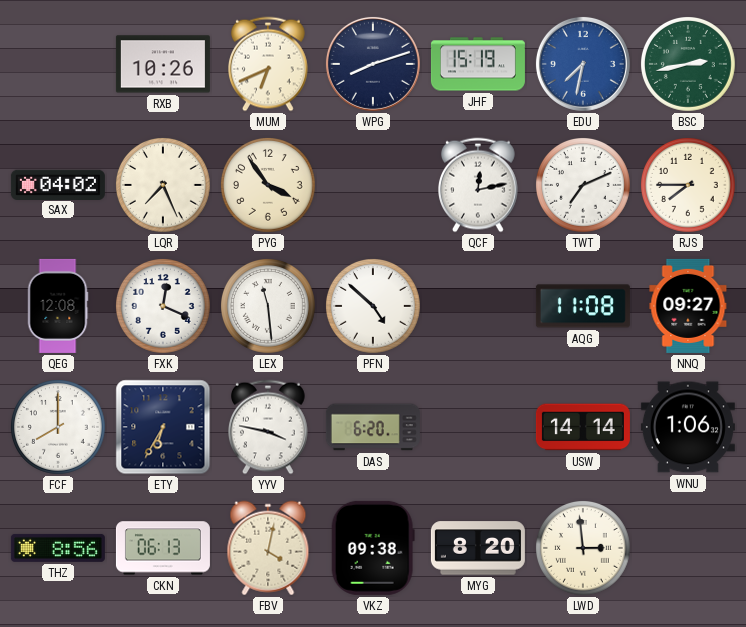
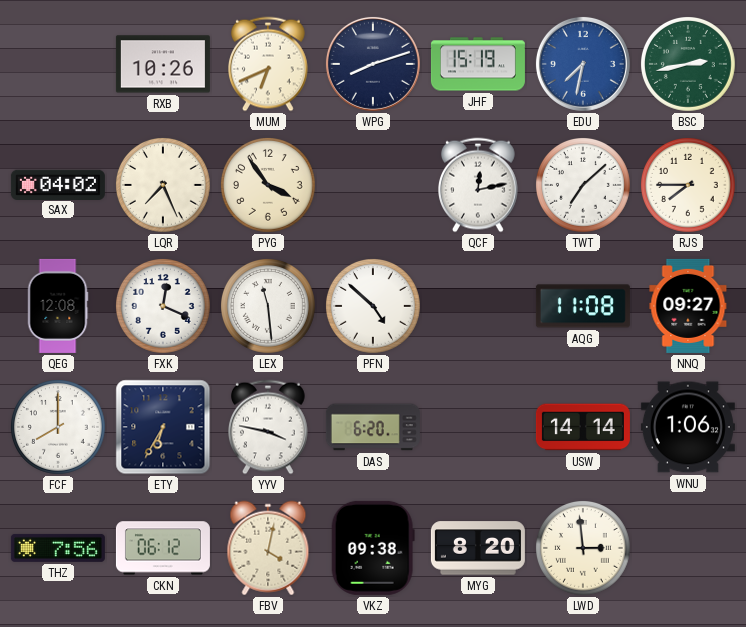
TWT: 7:11 -> 7:08 (584, 186)
THZ: 8:56 -> 7:56 (58, 548)
CKN: 06:13 -> 06:12 (163, 548)
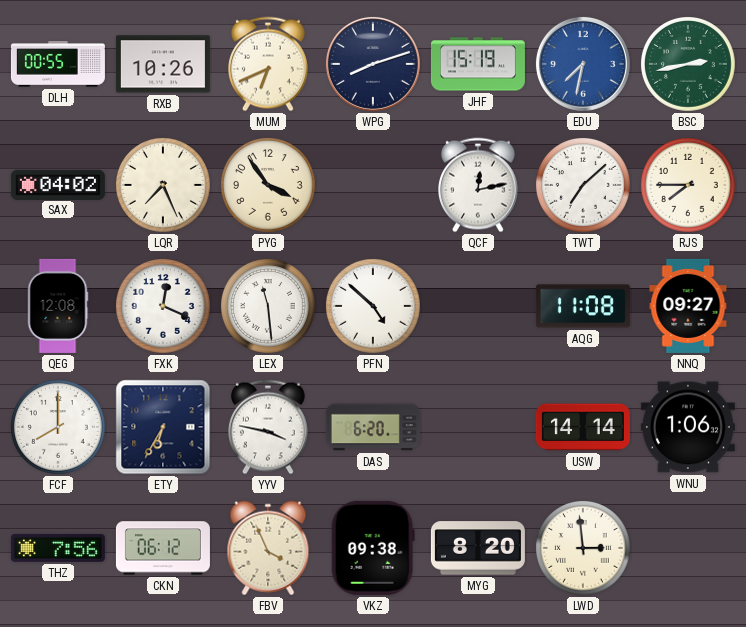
DLH: none -> 00:55 (58, 65)
FBV: 4:02 -> 3:56 (268, 548)
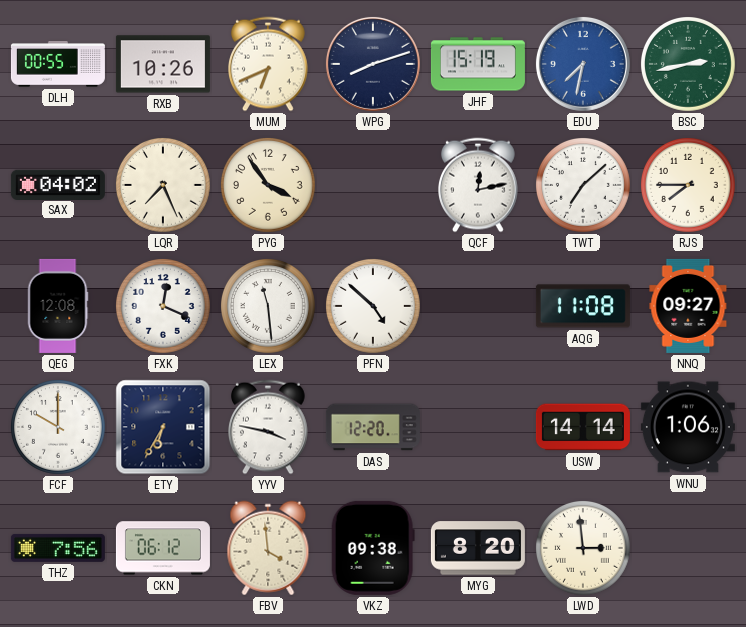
FCF: 8:00 -> 10:00 (59, 428)
DAS: 6:20 -> 12:20 (373, 427)
FBV: 3:56 -> 3:59 (268, 548)
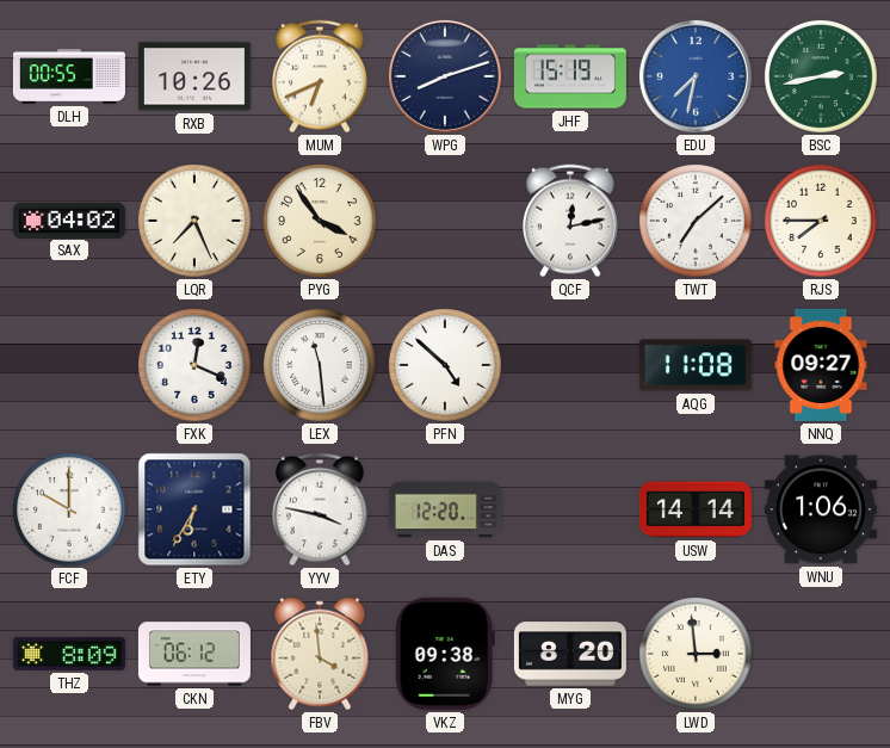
QEG: 12:08 -> none (58, 306)
THZ: 7:56 -> 8:09 (69, 654)
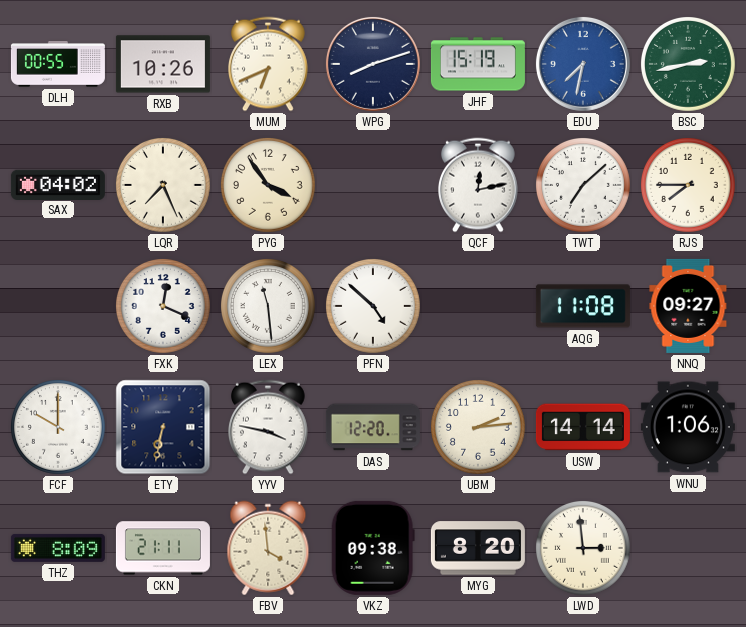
ETY: 6:35 -> 6:32 (163, 427)
UBM: none -> 2:14 (479, 428)
CKN: 06:12 -> 21:11 (163, 548)
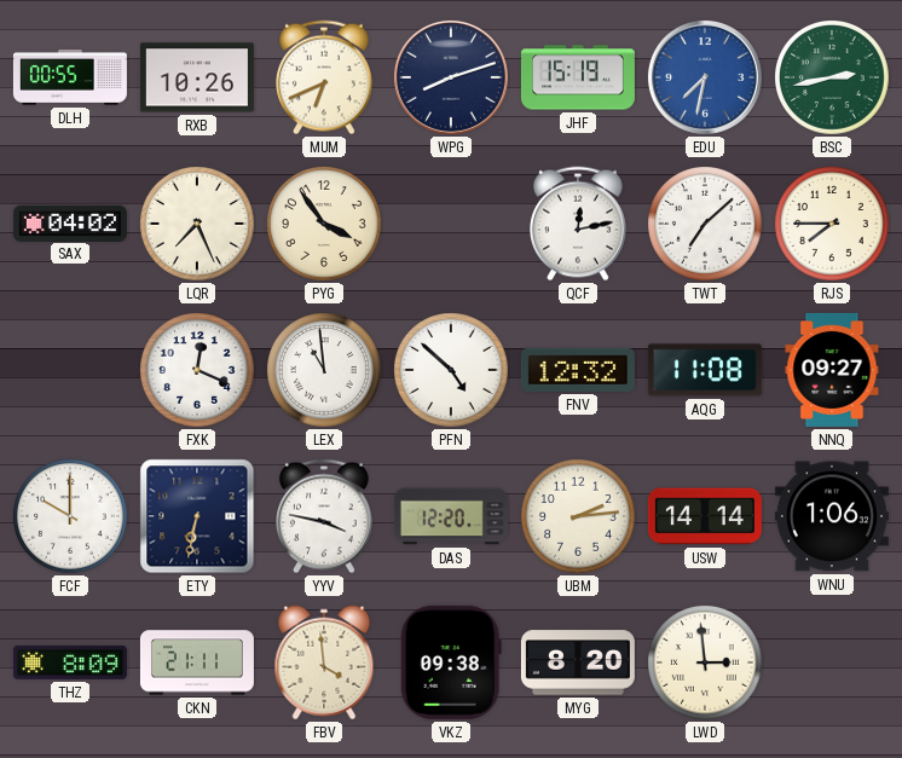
LEX: 11:29 -> 10:59 (325, 371)
FNV: none -> 12:32 (578, 370)
